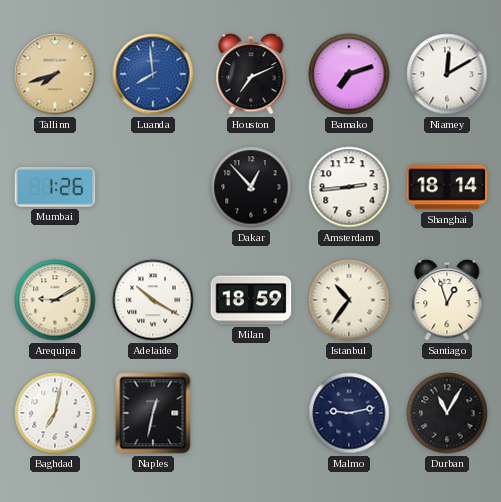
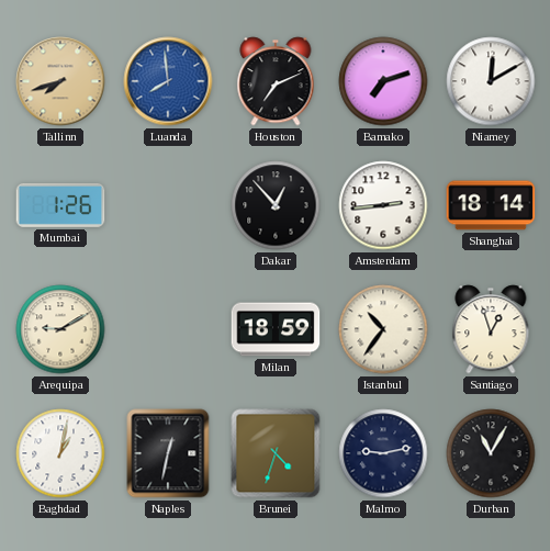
Adelaide: 10:20 -> none (153, 300)
Baghdad: 7:02 -> 1:02 (60, 453)
Brunei: none -> 4:33 (276, 453)
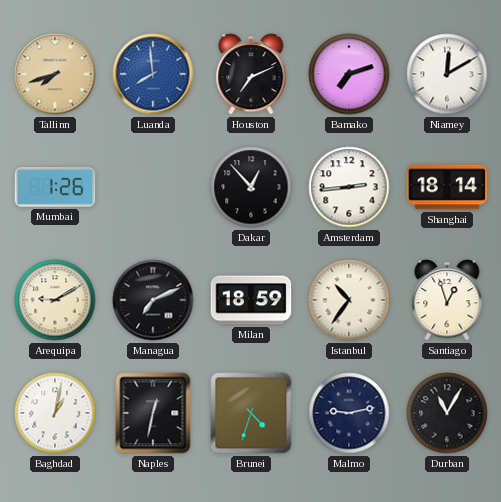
Managua: none -> 7:11 (153, 300)
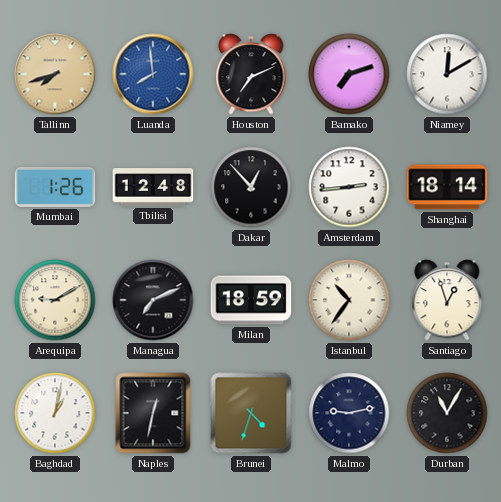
Tbilisi: none -> 12:48 (153, 187)
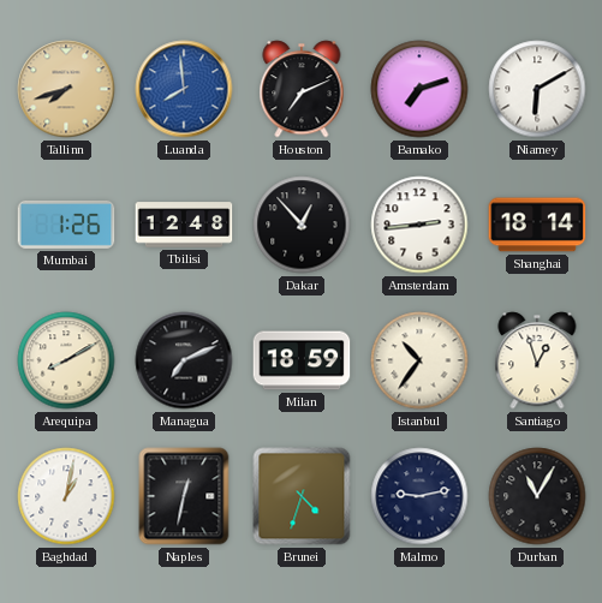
Niamey: 12:10 -> 6:10 (537, 89)
Arequipa: 9:10 -> 8:10 (66, 360)
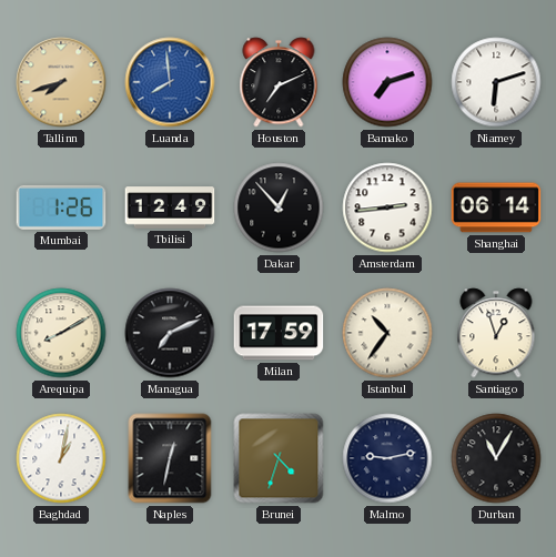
Niamey: 6:10 -> 6:12 (496, 82)
Tbilisi: 12:48 -> 12:49 (170, 207)
Shanghai: 18:14 -> 06:14 (496, 207)
Milan: 18:59 -> 17:59 (279, 333)
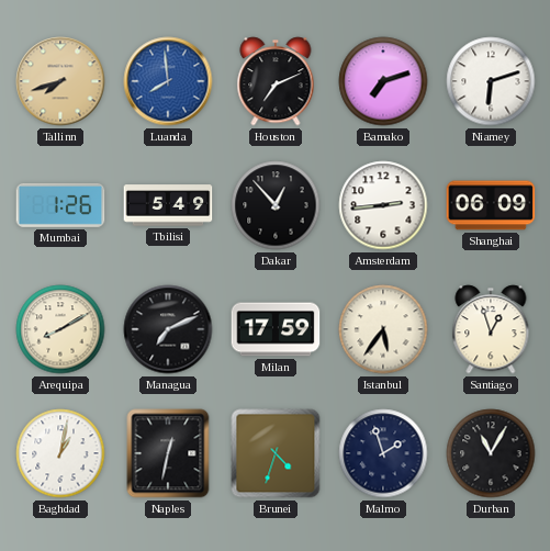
Tbilisi: 12:49 -> 5:49 (168, 205)
Shanghai: 06:14 -> 06:09 (491, 205)
Istanbul: 10:36 -> 5:36 (383, 329)
Malmo: 9:13 -> 1:57 (383, 453)
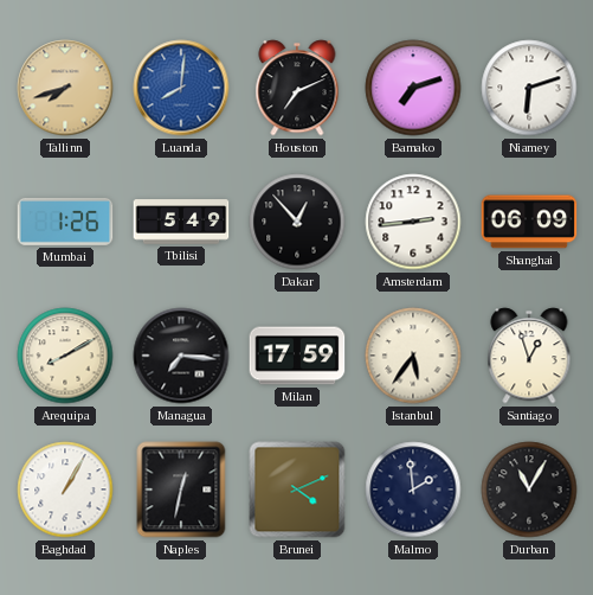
Luanda: 7:59 -> 8:01 (181, 88)
Managua: 7:11 -> 7:16 (181, 356)
Baghdad: 1:02 -> 1:05 (65, 490)
Brunei: 4:33 -> 4:11 (297, 490)
Malmo: 1:57 -> 1:59 (413, 490)
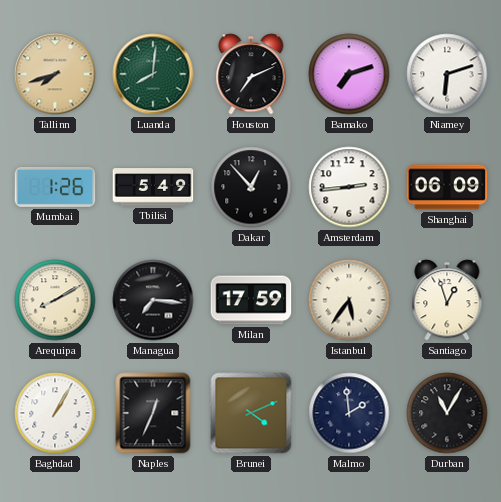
Luanda dial: blue -> green (153, 74)
Naples: 12:32 -> 12:34 (153, 413)
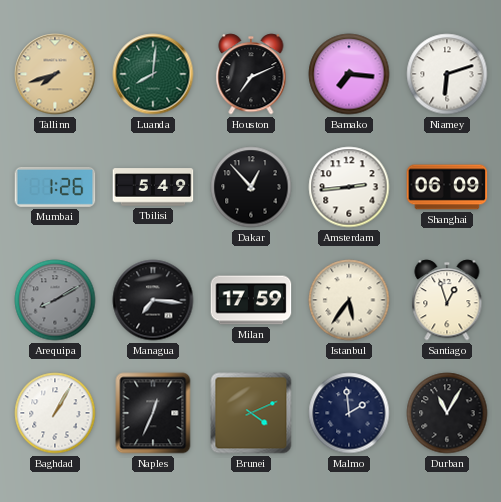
Bamako: 7:12 -> 7:16 (349, 74)
Arequipa dial: cream -> grey (55, 300)
